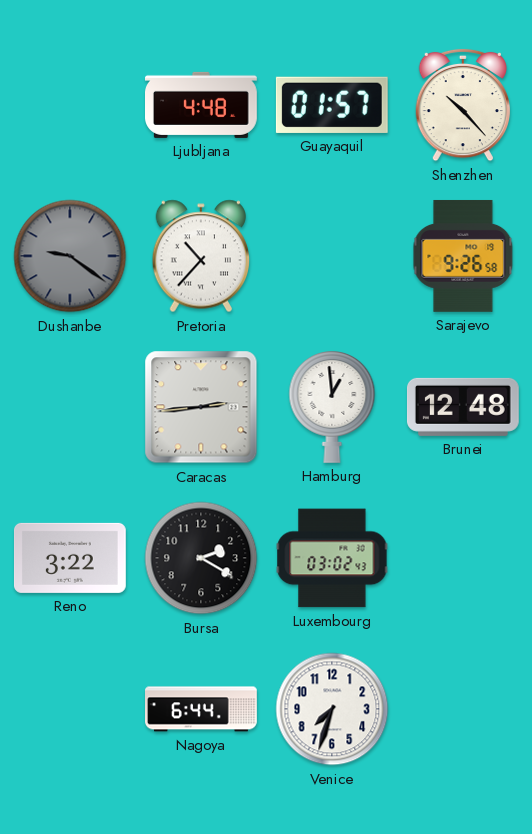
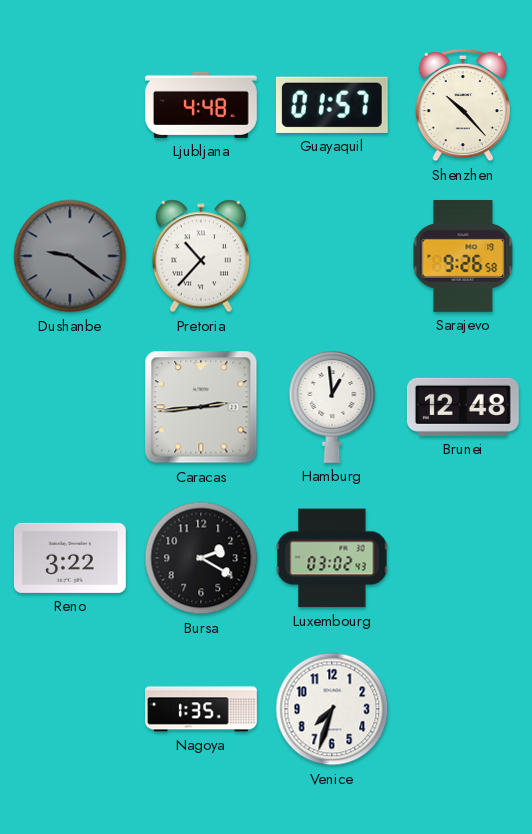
Nagoya: 6:44 -> 1:35 (202, 709)
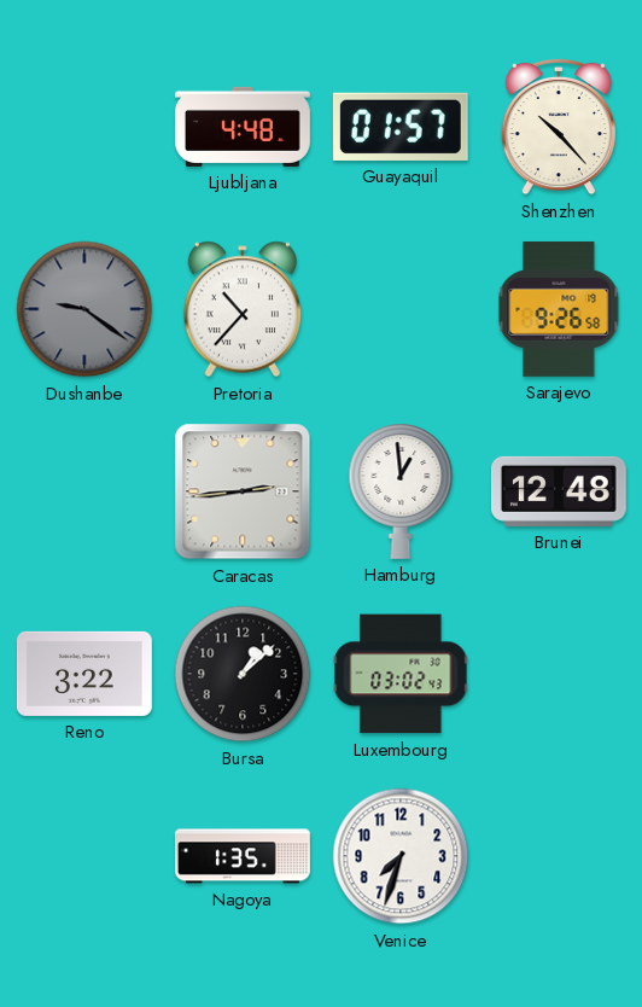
Bursa: 2:20 -> 1:08 (243, 674)
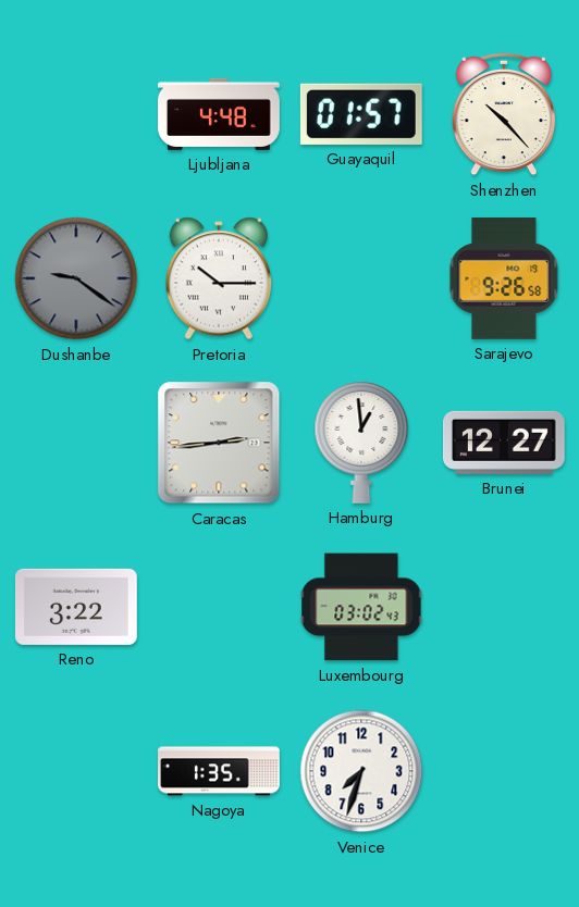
Pretoria: 10:37 -> 10:15 (218, 278)
Brunei: 12:48 -> 12:27 (504, 443)
Bursa: 1:08 -> none (243, 674)
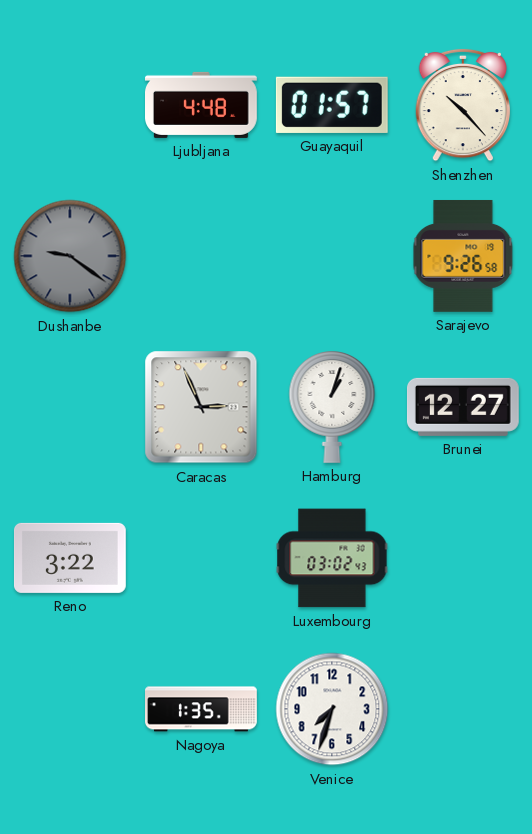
Pretoria: 10:15 -> none (218, 278)
Caracas: 2:44 -> 2:56 (201, 407)
Hamburg: 12:59 -> 1:03 (332, 407)
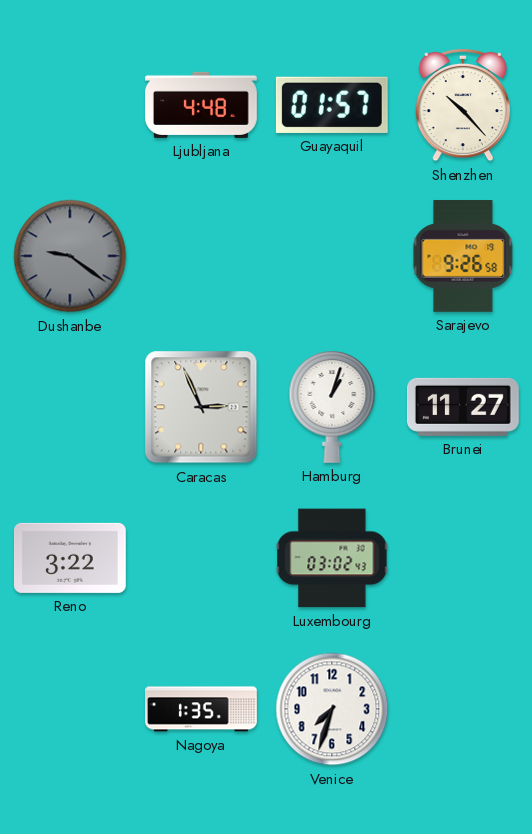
Brunei: 12:27 -> 11:27 (463, 407)
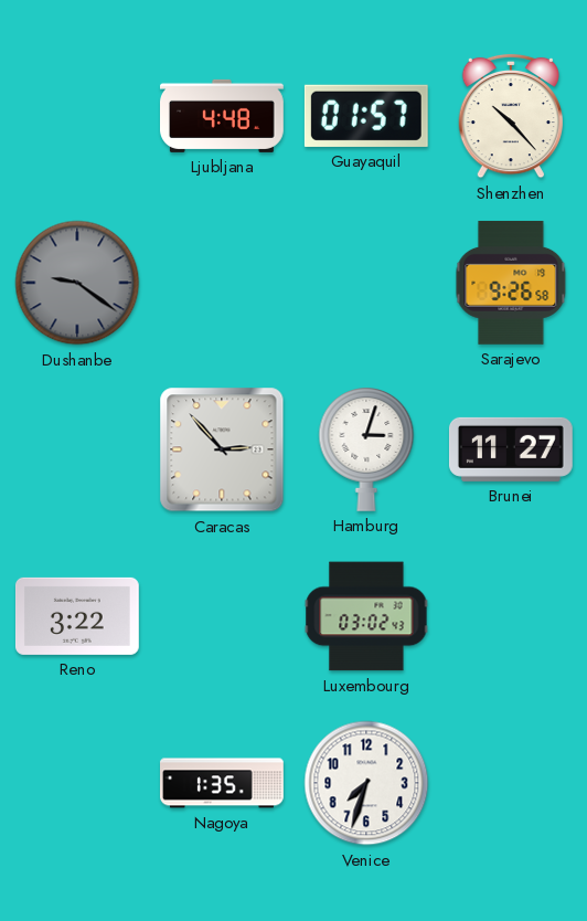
Caracas: 2:56 -> 2:53 (222, 449)
Hamburg: 1:03 -> 3:03 (366, 449)
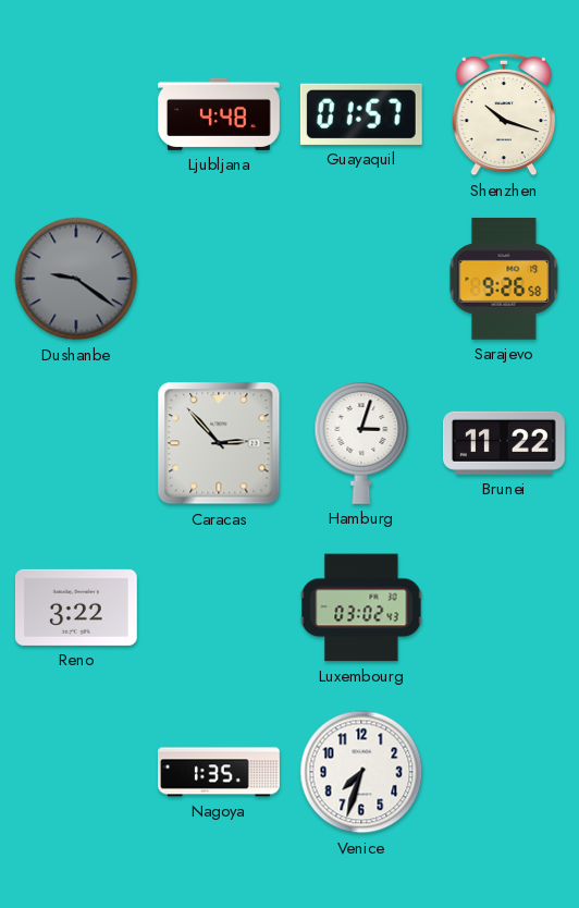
Shenzhen: 10:23 -> 10:18 (503, 114)
Brunei: 11:27 -> 11:22 (504, 443)
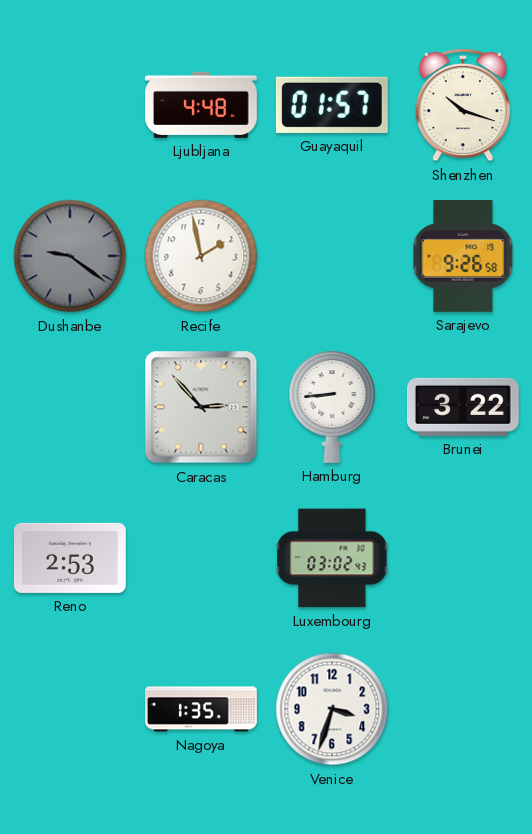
Recife: none -> 1:58 (201, 256)
Hamburg: 3:03 -> 8:44 (332, 407)
Brunei: 11:22 -> 3:22 (463, 407)
Reno: 3:22 -> 2:53 (70, 558)
Venice: 7:33 -> 3:33 (332, 709)
